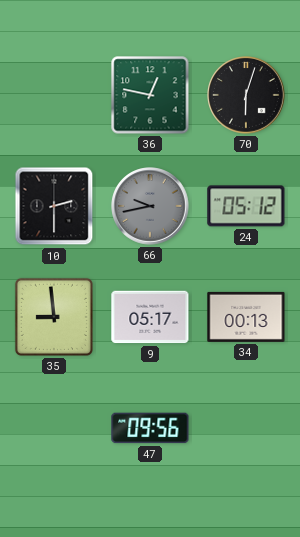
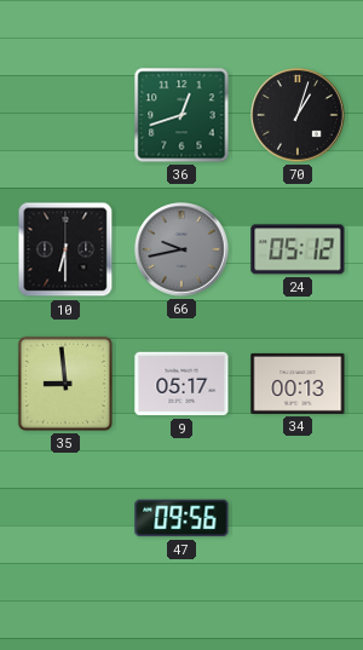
36: 12:47 -> 12:42 (181, 115)
70: 6:03 -> 1:03 (298, 115)
10: 2:30 -> 6:30 (65, 249)
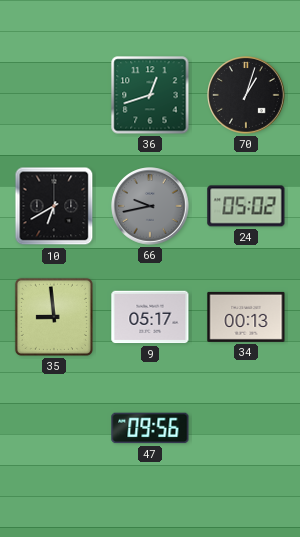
10: 6:30 -> 6:40 (54, 206)
24: 05:12 -> 05:02 (246, 206)
